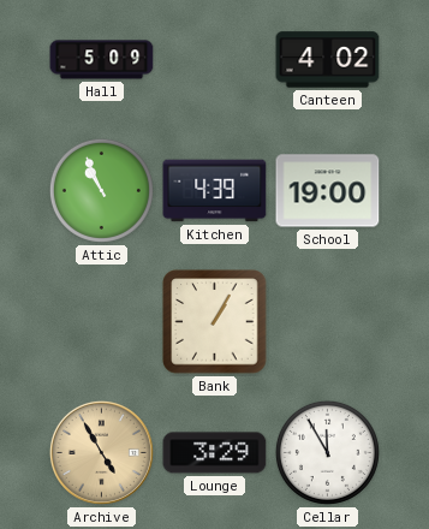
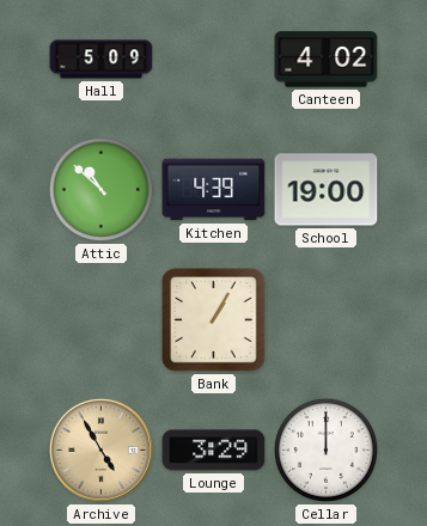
Attic: 10:56 -> 10:52 (100, 189)
Cellar: 11:55 -> 12:00 (325, 449)
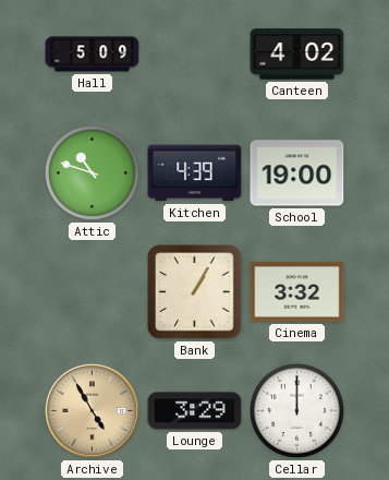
Attic: 10:52 -> 10:48 (92, 172)
Cinema: none -> 3:32 (297, 292)
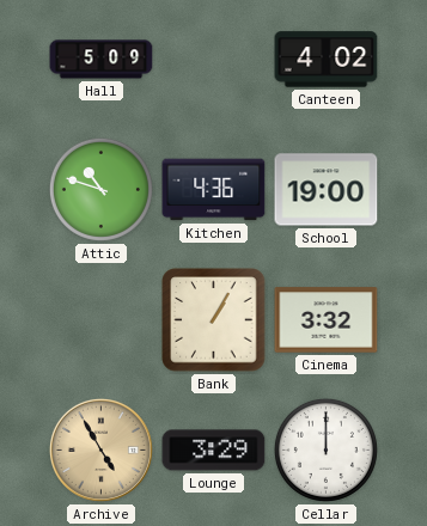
Kitchen: 4:39 -> 4:36 (214, 190)
